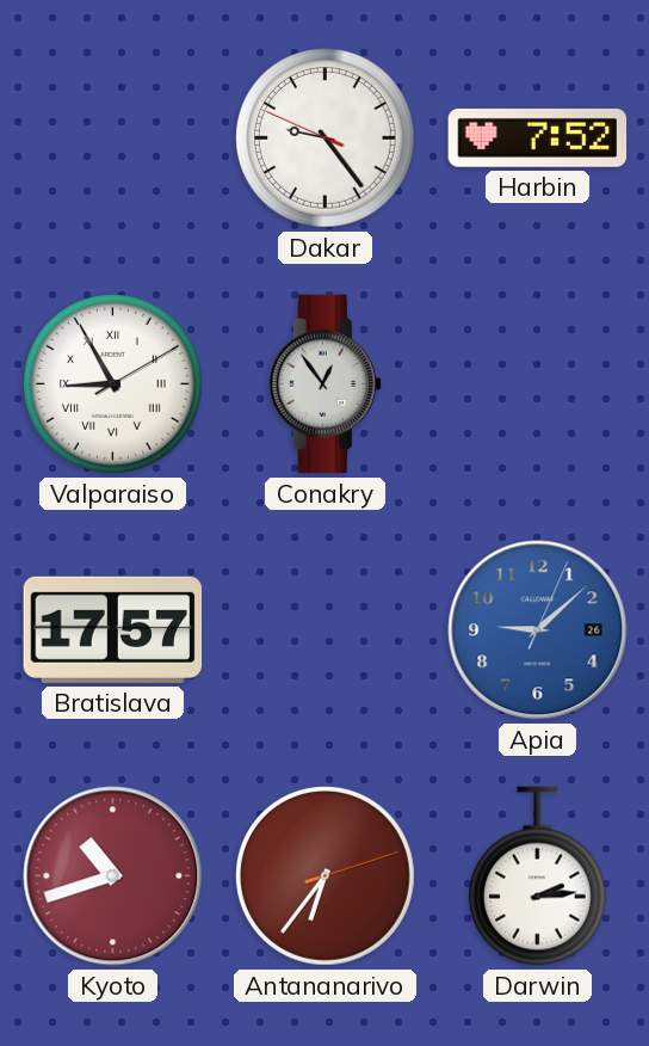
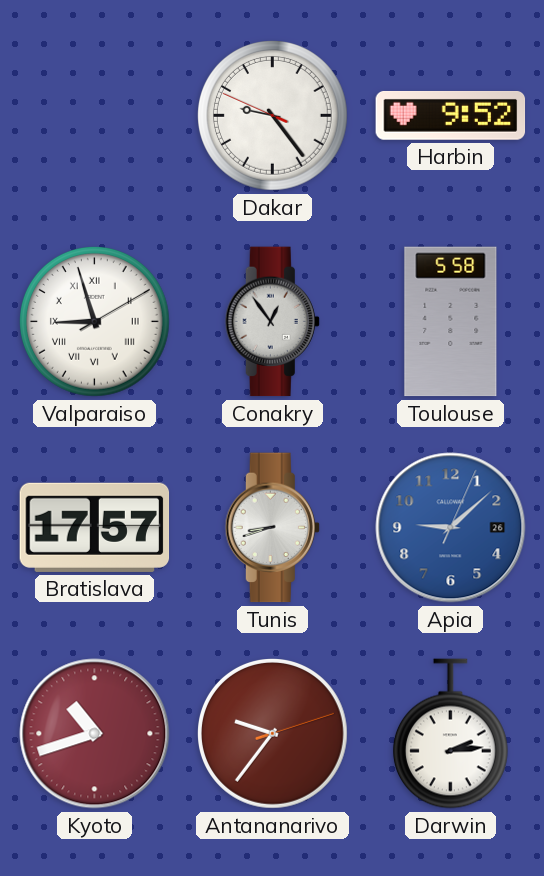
Harbin: 7:52 -> 9:52 (451, 115)
Valparaiso: 8:55 -> 8:57 (95, 322)
Toulouse: none -> 5:58 (451, 322)
Tunis: none -> 8:42 (272, 528)
Antananarivo: 6:36 -> 9:36 (273, 734)
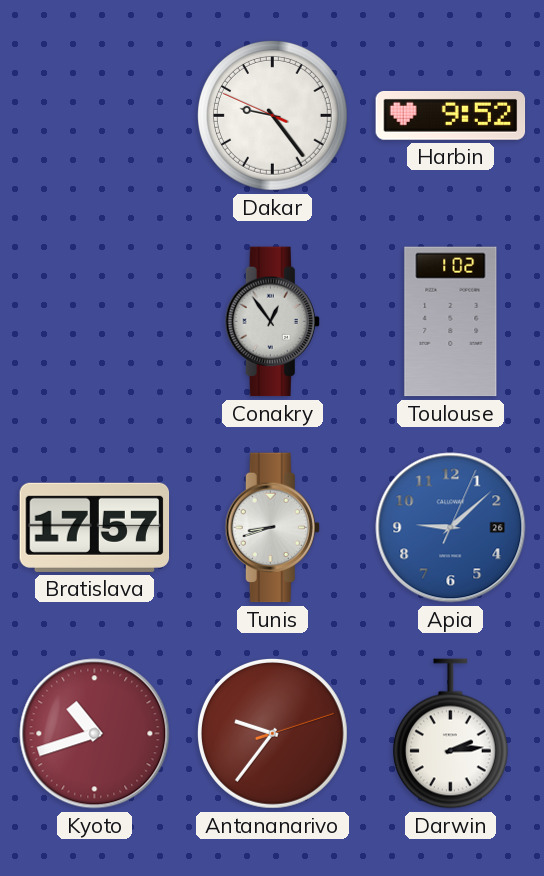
Valparaiso: 8:57 -> none (95, 322)
Toulouse: 5:58 -> 1:02 (451, 322)
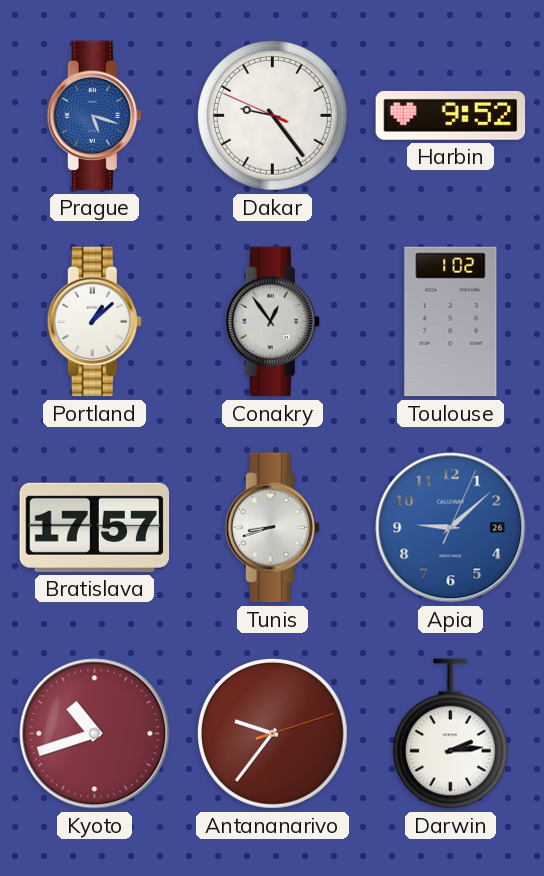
Prague: none -> 5:18 (94, 116)
Portland: none -> 1:08 (94, 322)
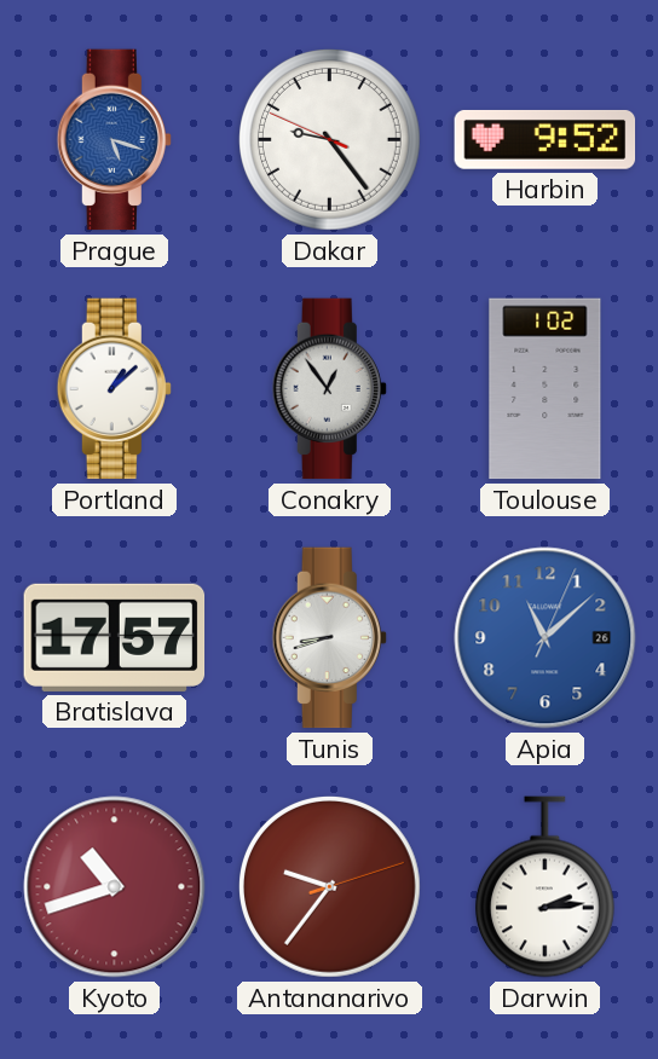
Apia: 9:08 -> 11:08 (546, 638)
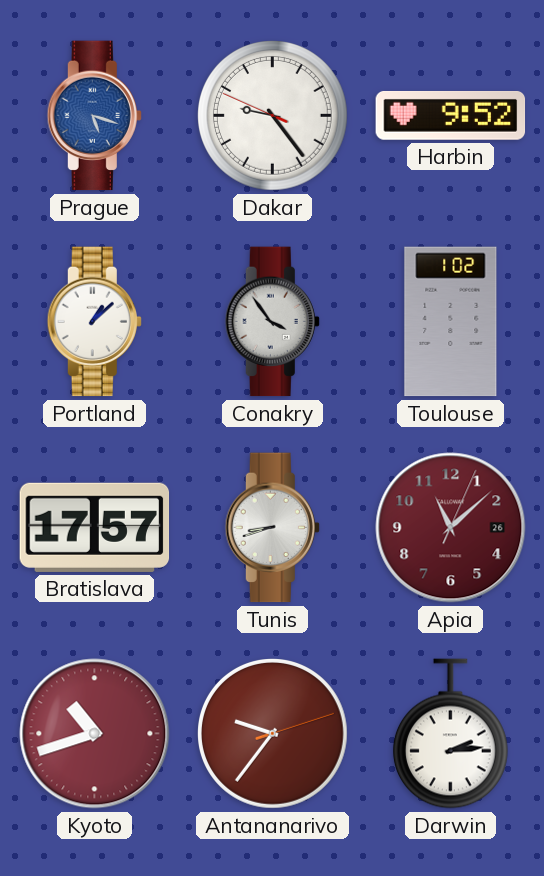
Conakry: 12:54 -> 3:54 (272, 322)
Apia dial: blue -> burgundy (451, 528)
